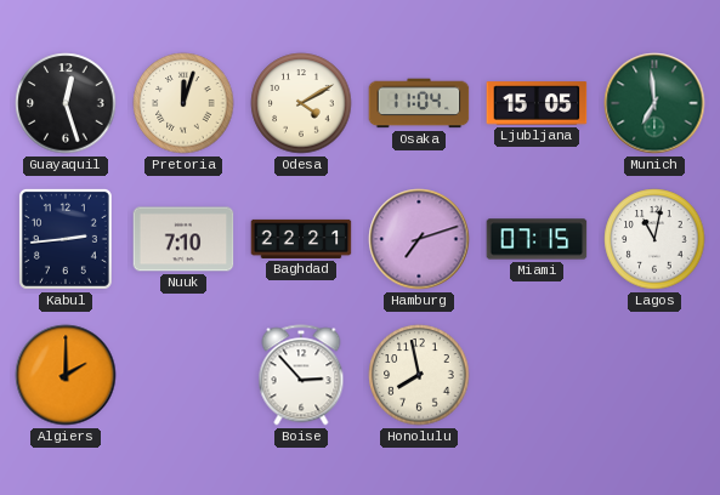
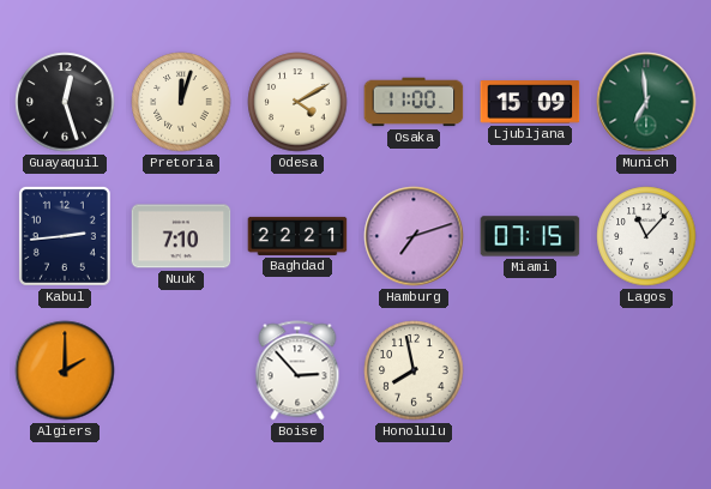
Osaka: 11:04 -> 11:00 (414, 102)
Ljubljana: 15:05 -> 15:09 (530, 102)
Lagos: 11:02 -> 11:07 (646, 236)
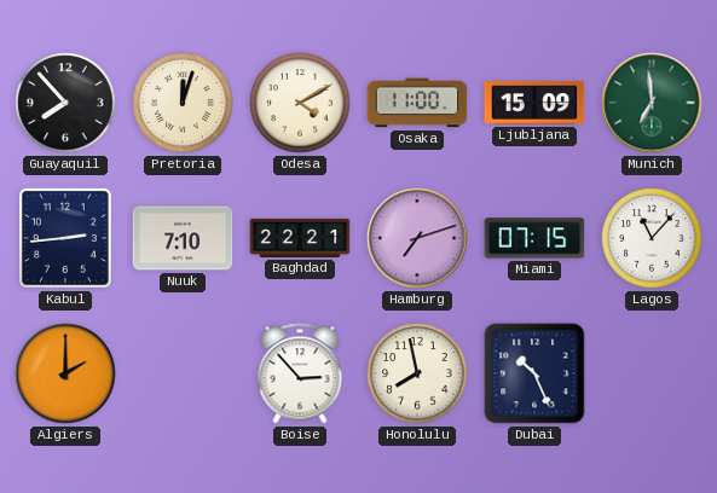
Guayaquil: 12:27 -> 7:53 (65, 103)
Dubai: none -> 10:26 (534, 373)
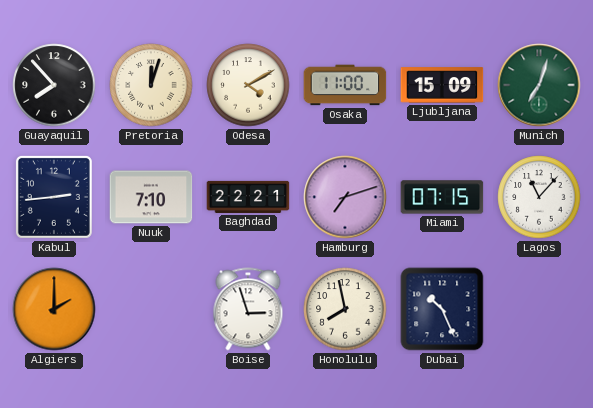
Munich: 6:59 -> 7:03 (539, 85)
Boise: 2:53 -> 2:57 (248, 309)
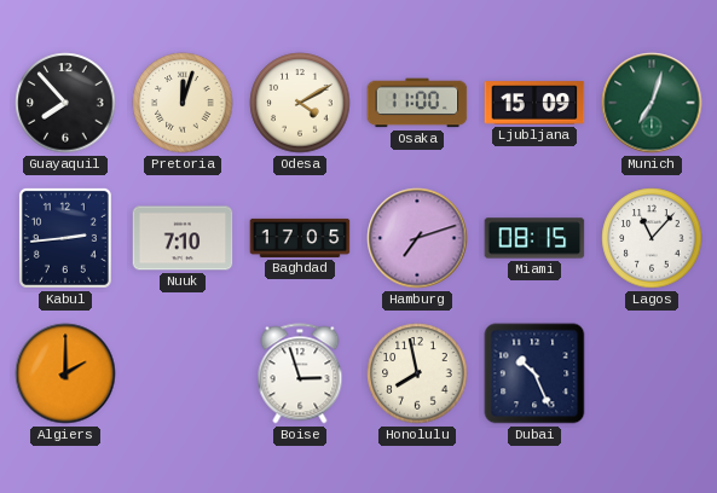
Baghdad: 22:21 -> 17:05 (300, 238)
Miami: 07:15 -> 08:15 (534, 238)
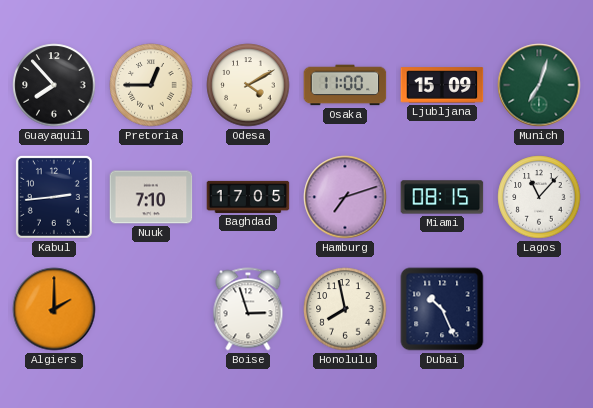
Pretoria: 12:03 -> 12:45 (151, 85)
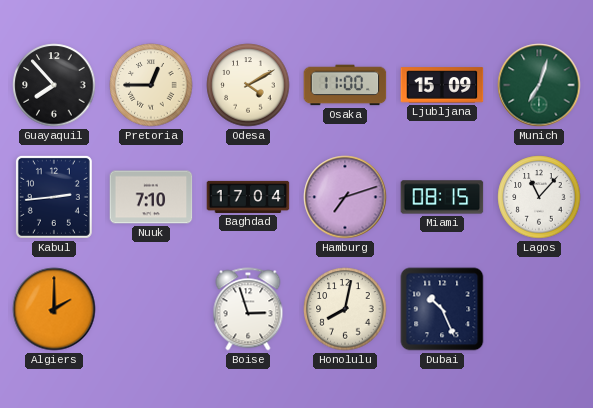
Baghdad: 17:05 -> 17:04 (248, 197)
Honolulu: 7:58 -> 8:02 (345, 309)
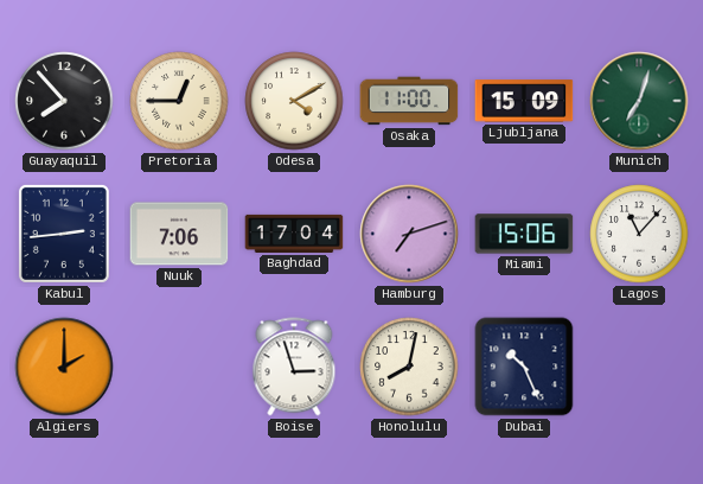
Nuuk: 7:10 -> 7:06 (179, 234)
Miami: 08:15 -> 15:06 (524, 234)
